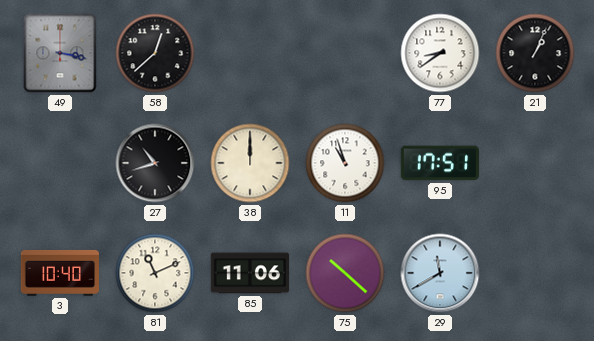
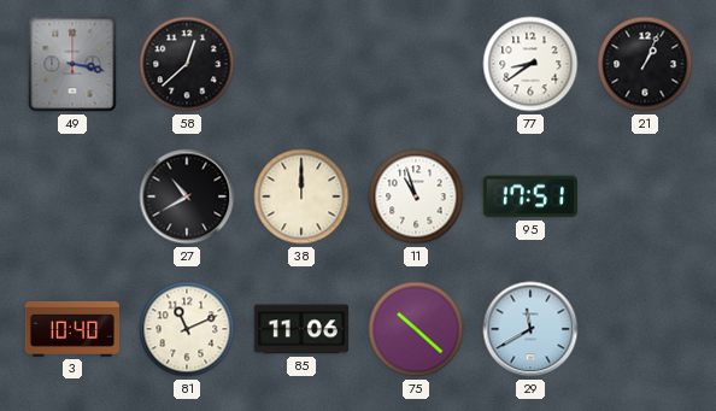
27: 10:42 -> 10:40 (187, 196)
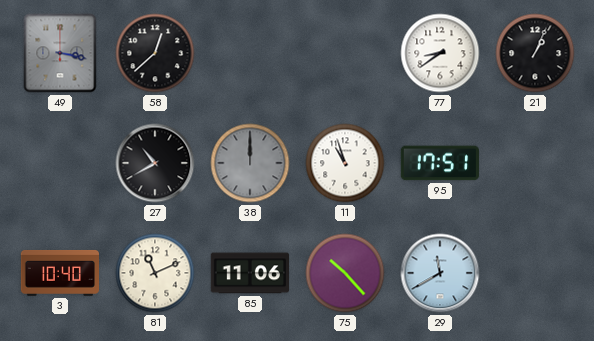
38 dial: cream -> grey (250, 163)
75: 10:22 -> 10:23 (345, 273)
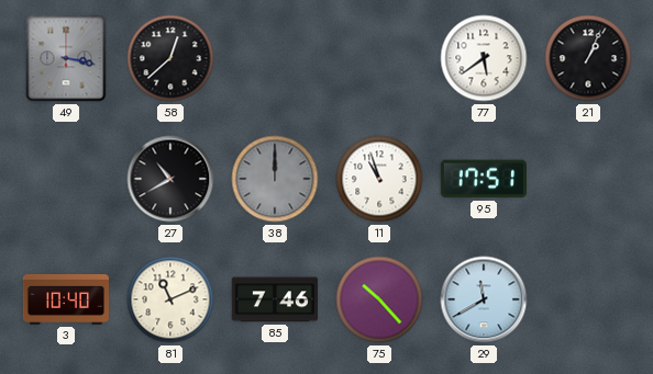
77: 8:39 -> 5:39 (484, 58)
85: 11:06 -> 7:46 (274, 299)
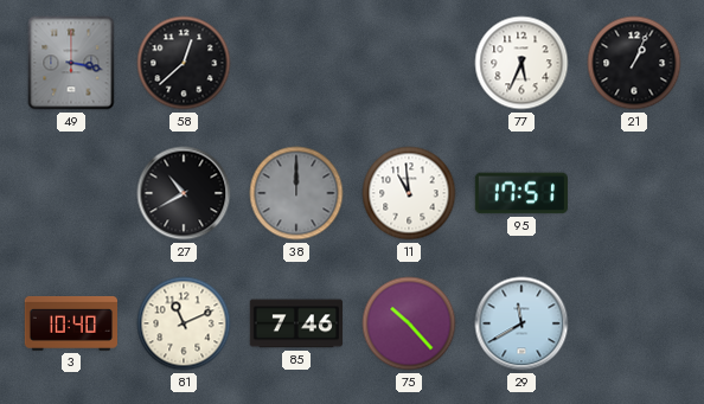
77: 5:39 -> 5:34 (521, 63)
11: 10:57 -> 10:59 (409, 193)
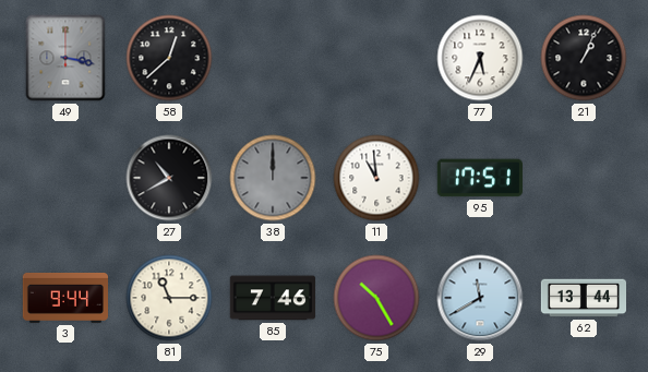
3: 10:40 -> 9:44 (64, 298)
81: 11:11 -> 11:15 (169, 298)
75: 10:23 -> 10:25 (376, 298)
62: none -> 13:44 (583, 298)
